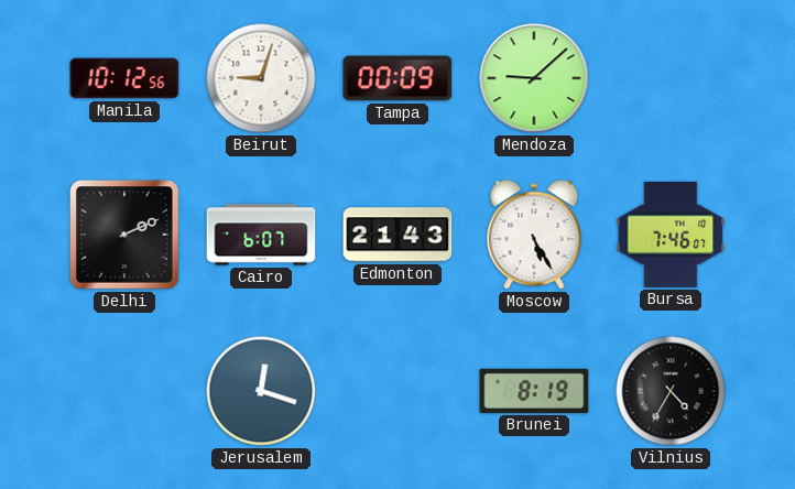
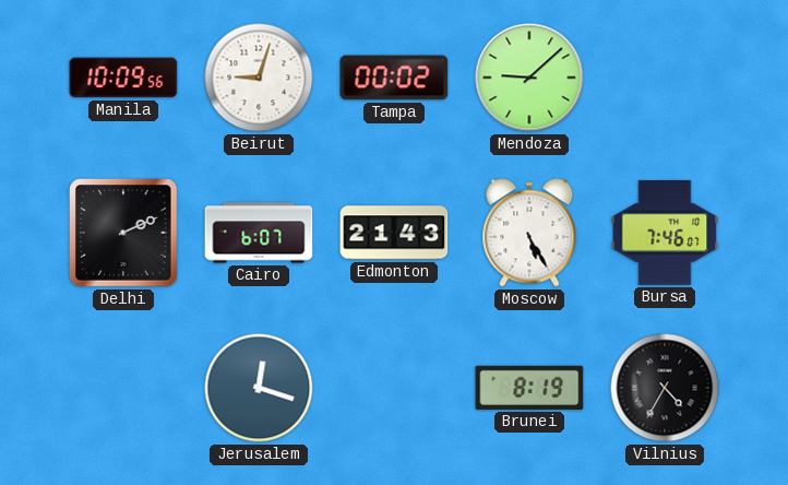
Manila: 10:12 -> 10:09 (123, 78)
Tampa: 00:09 -> 00:02 (394, 78)
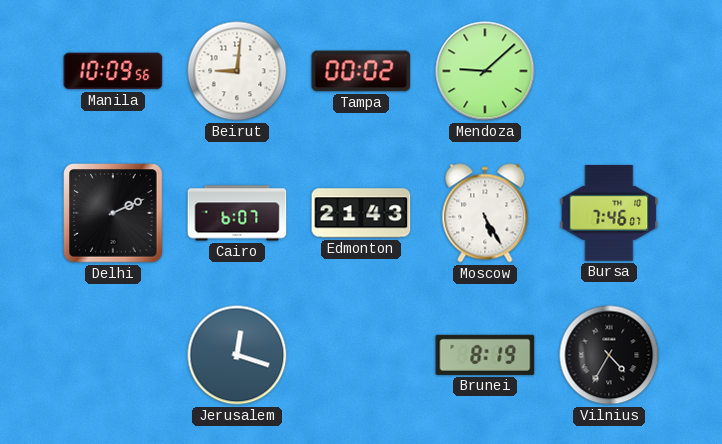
Beirut: 9:03 -> 9:01 (237, 71)
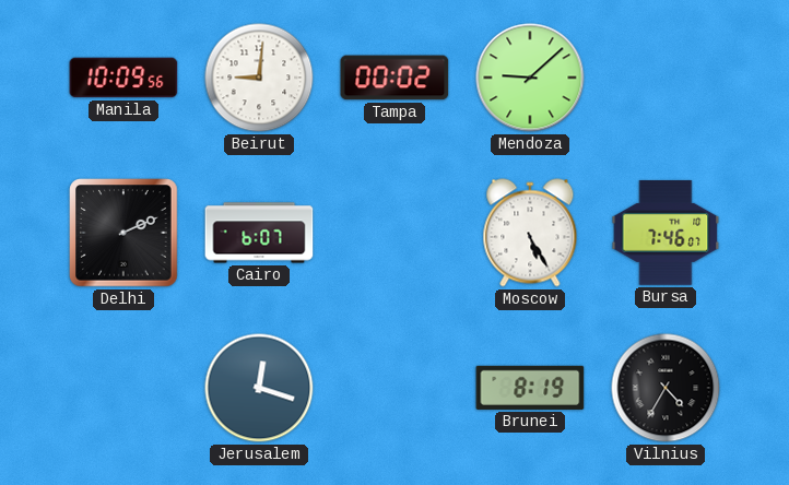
Edmonton: 21:43 -> none (361, 213)
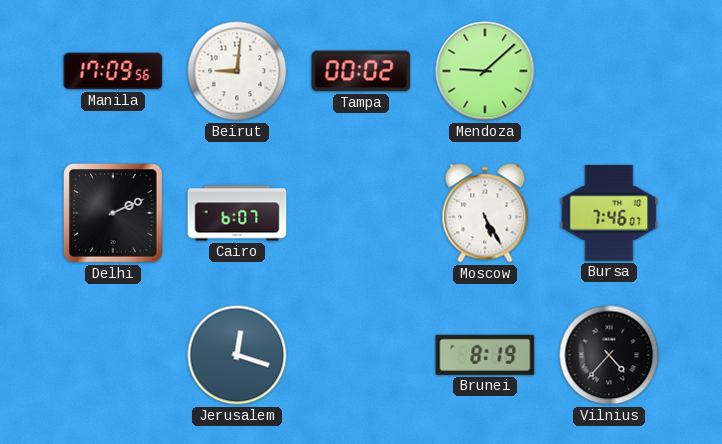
Manila: 10:09 -> 17:09 (113, 71)
Vilnius: 4:35 -> 4:37 (609, 355)
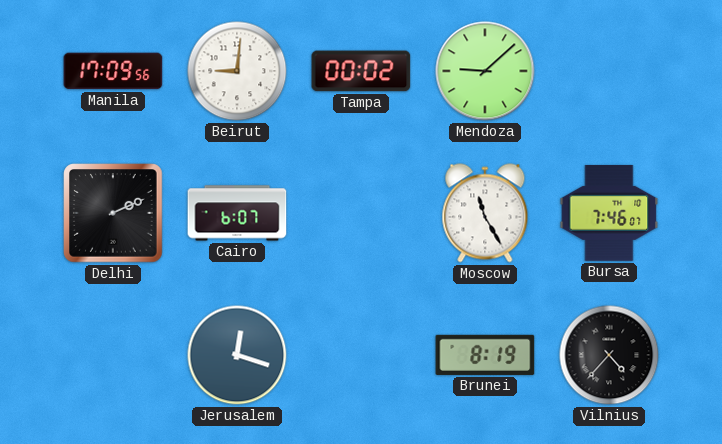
Moscow: 5:25 -> 11:25 (485, 213)
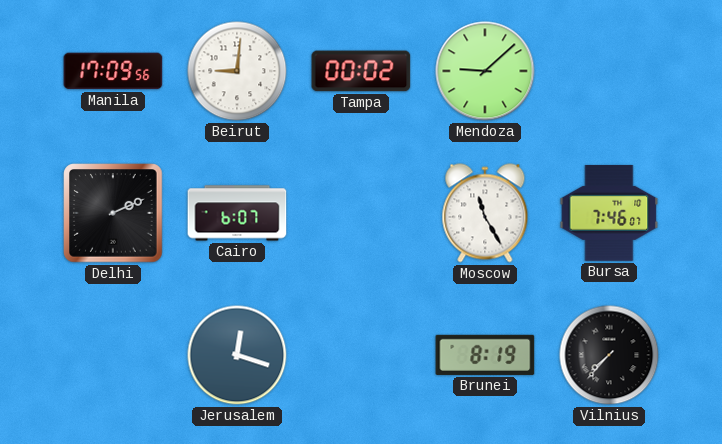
Vilnius: 4:37 -> 7:37 (609, 355)
